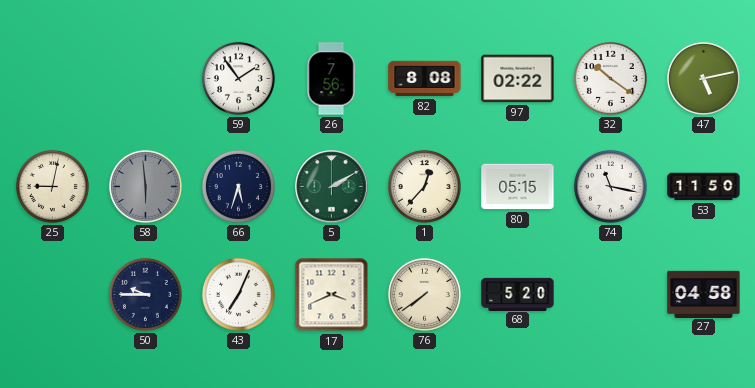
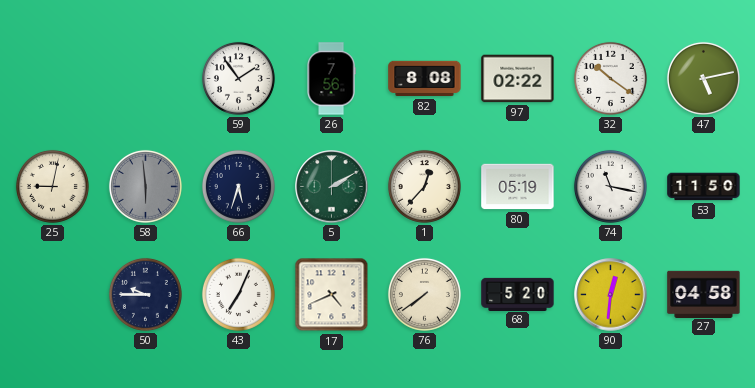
80: 05:15 -> 05:19 (518, 187)
17: 3:41 -> 4:41 (332, 295)
90: none -> 12:31 (611, 295)
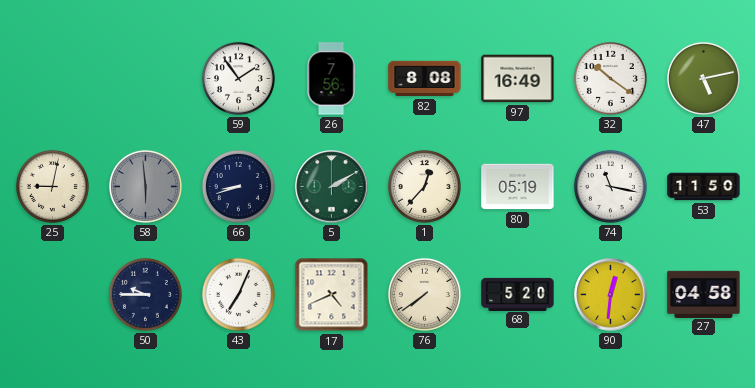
97: 02:22 -> 16:49 (518, 79)
66: 5:33 -> 8:42 (238, 186)
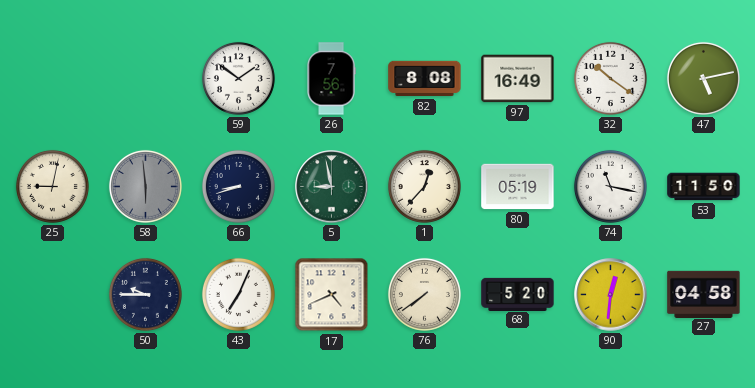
59: 1:54 -> 1:51 (238, 78)
5: 2:10 -> 8:58 (332, 187)
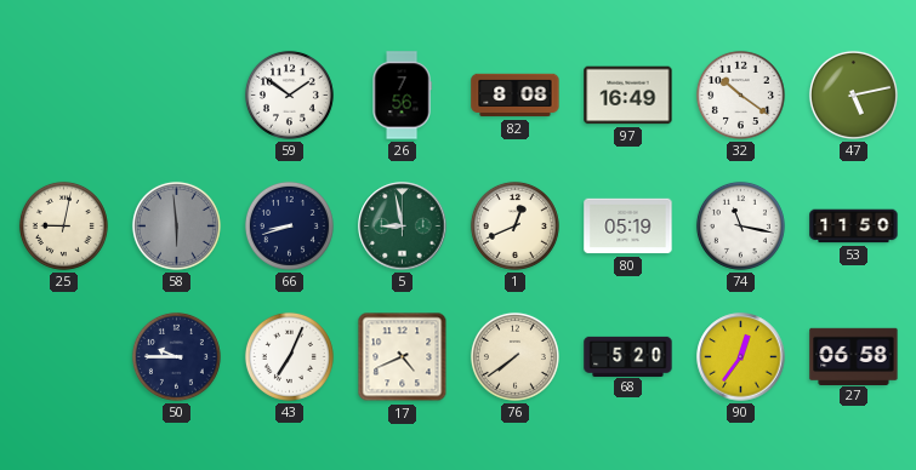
1: 12:37 -> 12:41 (514, 225)
90: 12:31 -> 12:36 (741, 357)
27: 04:58 -> 06:58 (854, 356)
